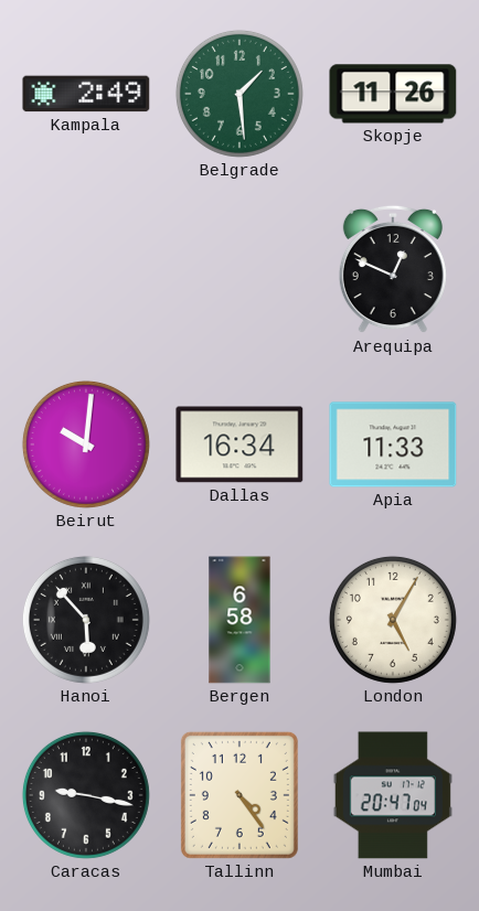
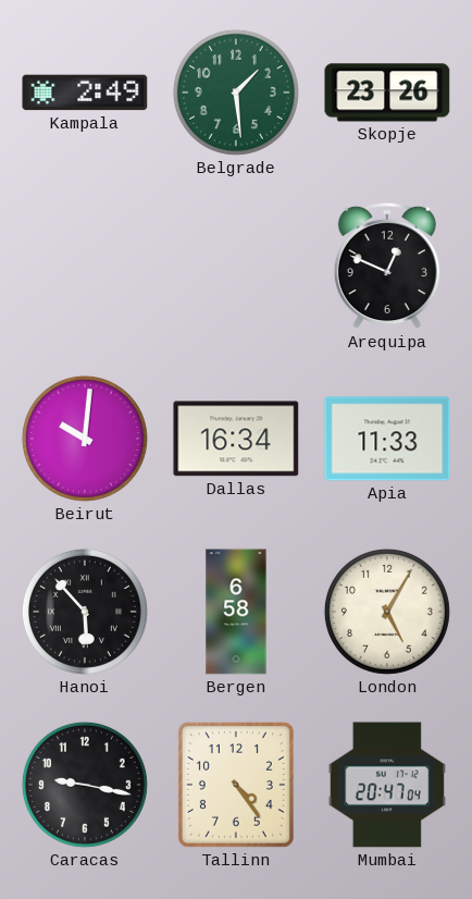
Skopje: 11:26 -> 23:26 (387, 93)
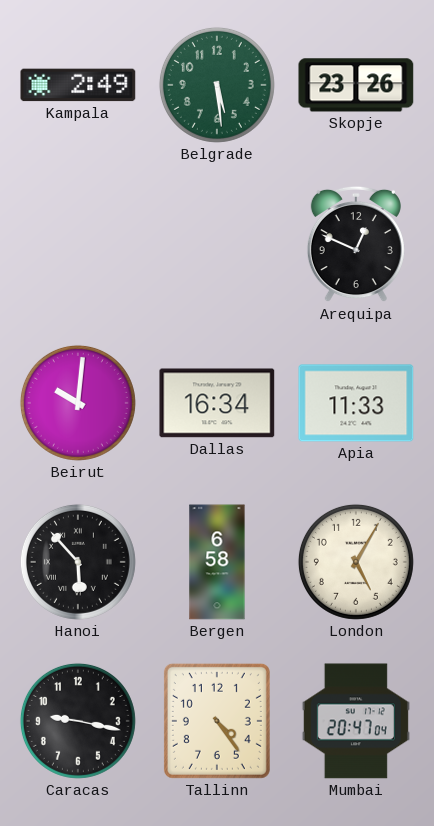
Belgrade: 1:29 -> 5:29 (217, 85)
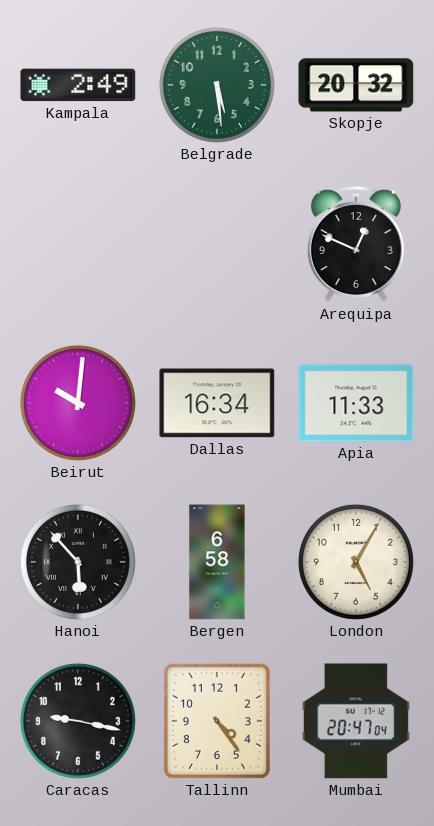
Skopje: 23:26 -> 20:32 (356, 85)
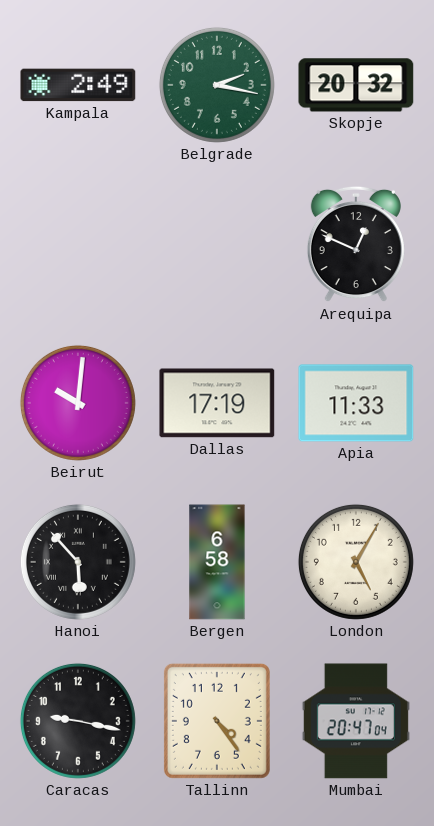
Belgrade: 5:29 -> 2:17 (217, 85)
Dallas: 16:34 -> 17:19 (217, 403)
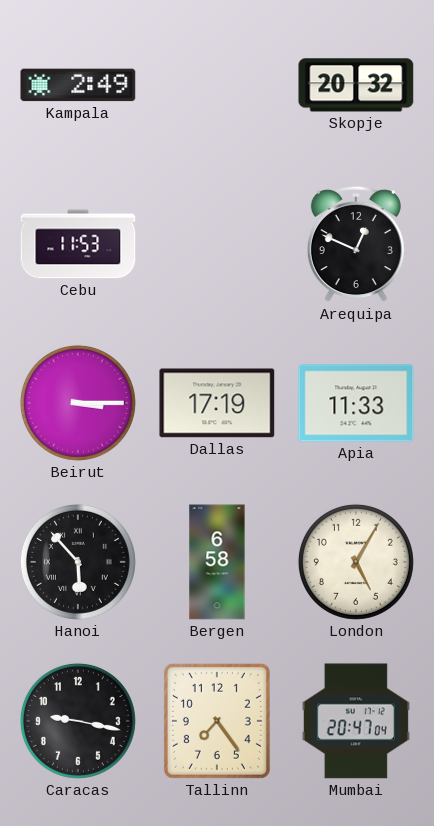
Belgrade: 2:17 -> none (217, 85)
Cebu: none -> 11:53 (78, 244)
Beirut: 10:01 -> 3:15 (78, 403)
Tallinn: 4:24 -> 7:24 (217, 721)
